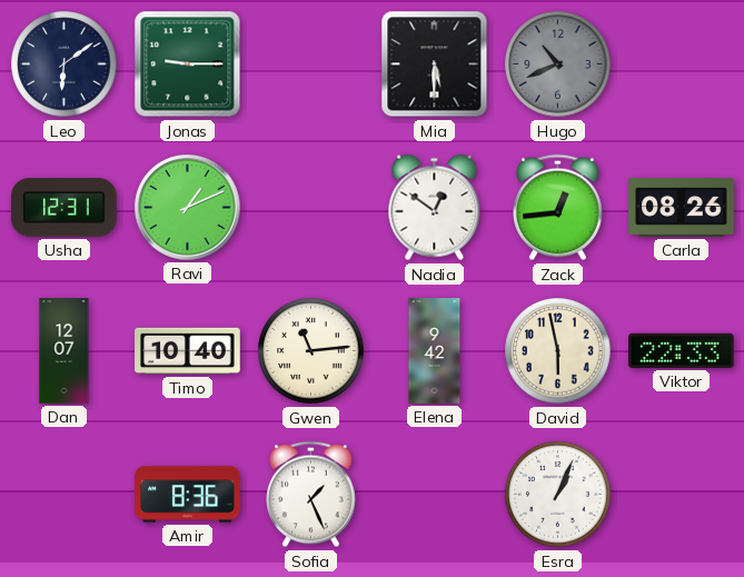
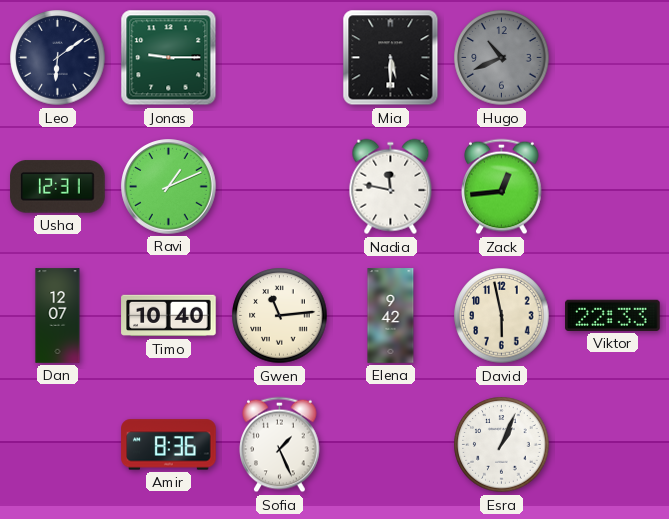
Nadia: 12:51 -> 11:47 (391, 187)
Carla: 08:26 -> none (682, 208)
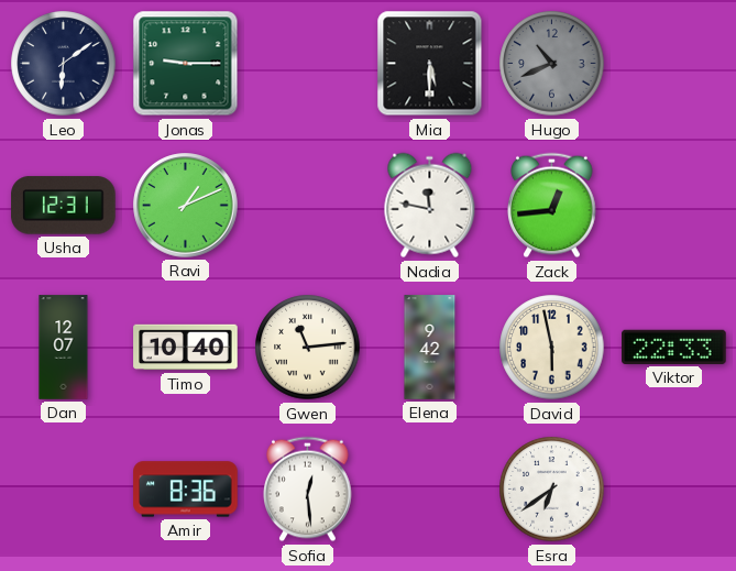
Sofia: 1:26 -> 12:29 (308, 490)
Esra: 1:04 -> 6:39 (552, 490)
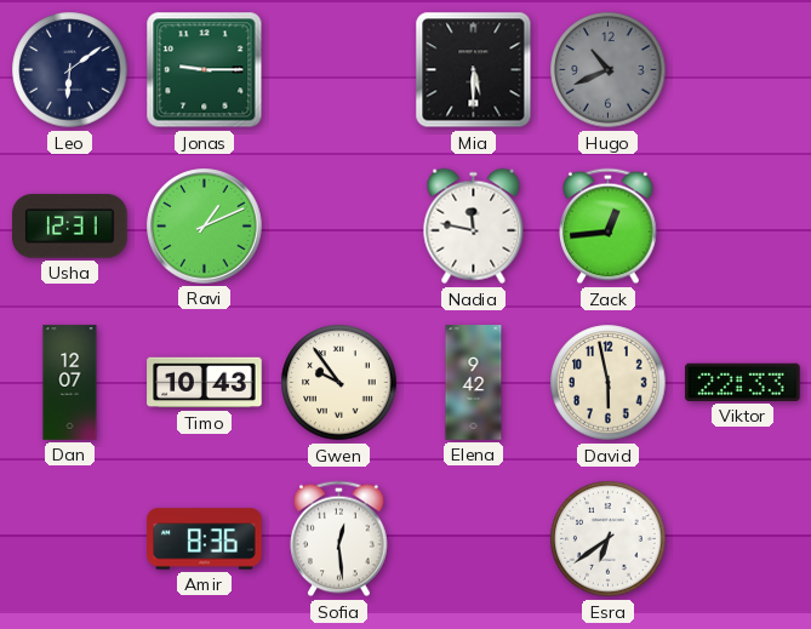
Timo: 10:40 -> 10:43 (205, 383)
Gwen: 11:14 -> 9:54 (339, 383)
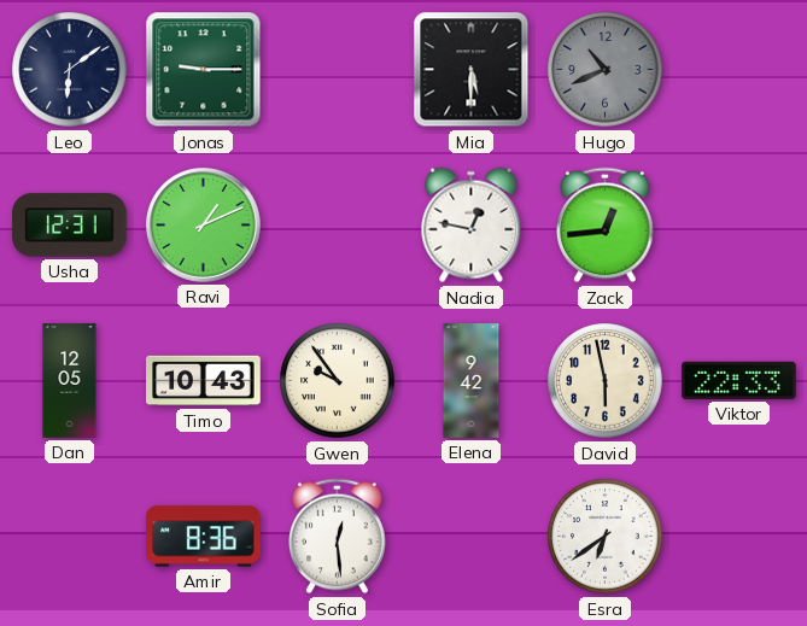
Nadia: 11:47 -> 12:47 (472, 226)
Dan: 12:07 -> 12:05 (70, 381)
